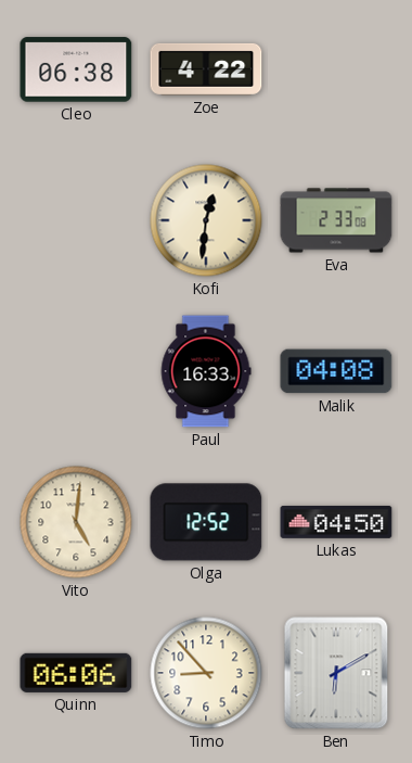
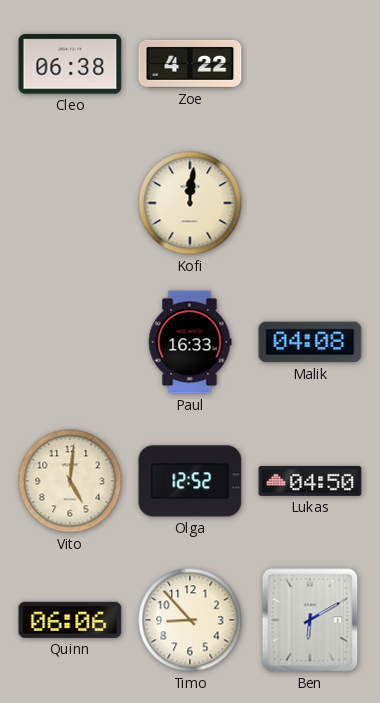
Kofi: 12:31 -> 12:01 (190, 203)
Eva: 2:33 -> none (336, 220)
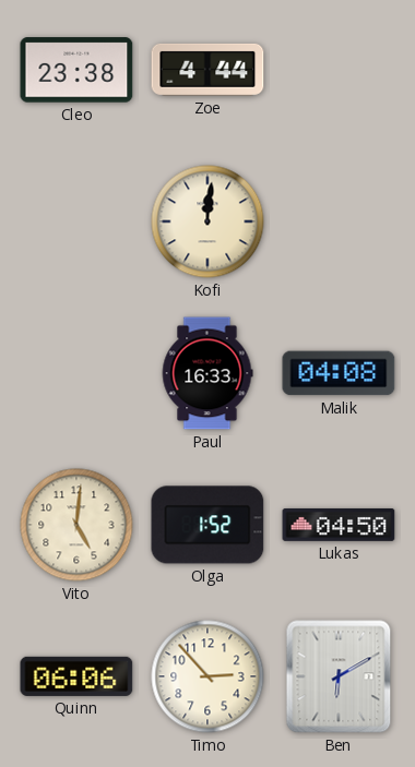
Cleo: 06:38 -> 23:38 (76, 70)
Zoe: 4:22 -> 4:44 (207, 70)
Olga: 12:52 -> 1:52 (207, 525)
Timo: 8:53 -> 2:53 (207, 676)
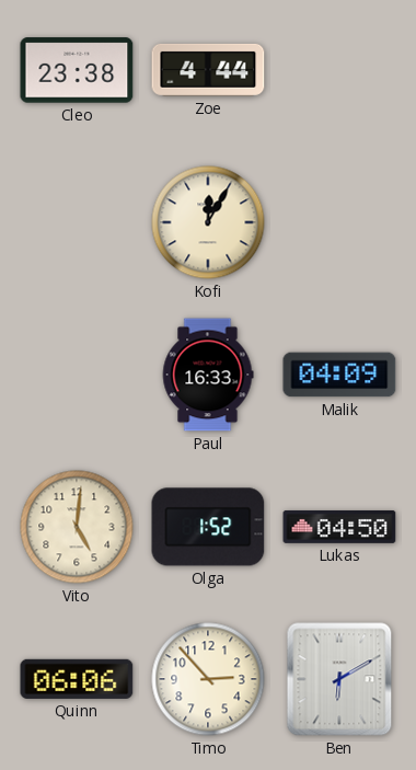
Kofi: 12:01 -> 12:05 (208, 222)
Malik: 04:08 -> 04:09 (339, 375)
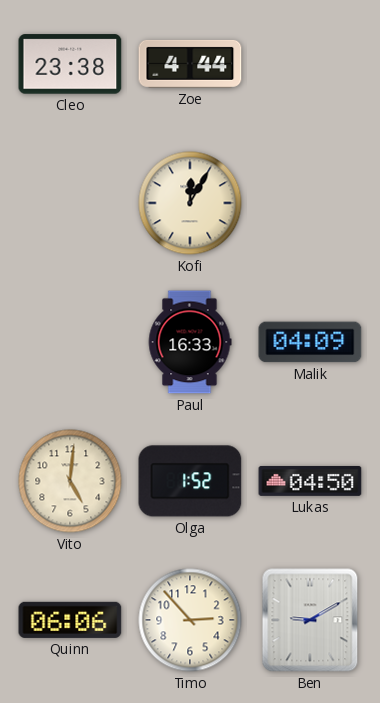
Ben: 6:10 -> 9:10 (310, 620)
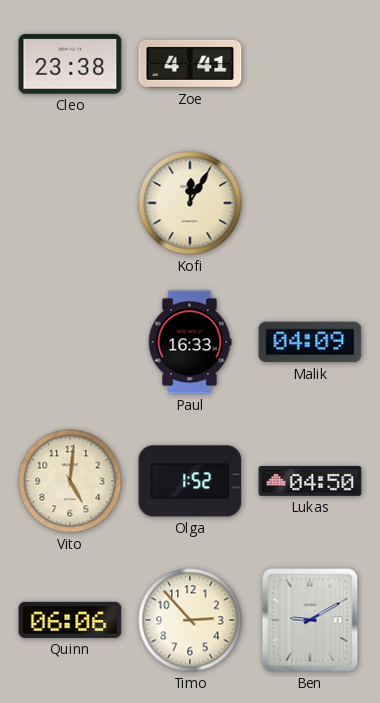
Zoe: 4:44 -> 4:41 (190, 64)
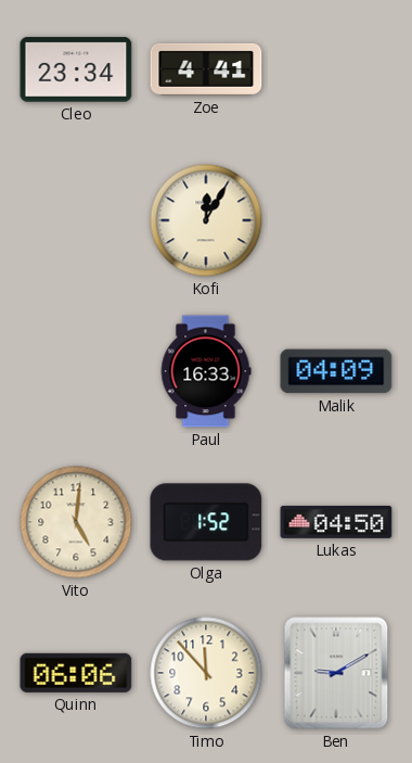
Cleo: 23:38 -> 23:34 (76, 69)
Timo: 2:53 -> 11:53 (206, 673)
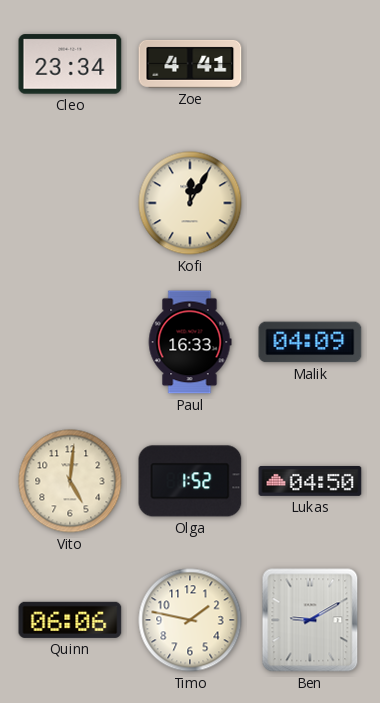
Timo: 11:53 -> 1:47 (190, 620)
